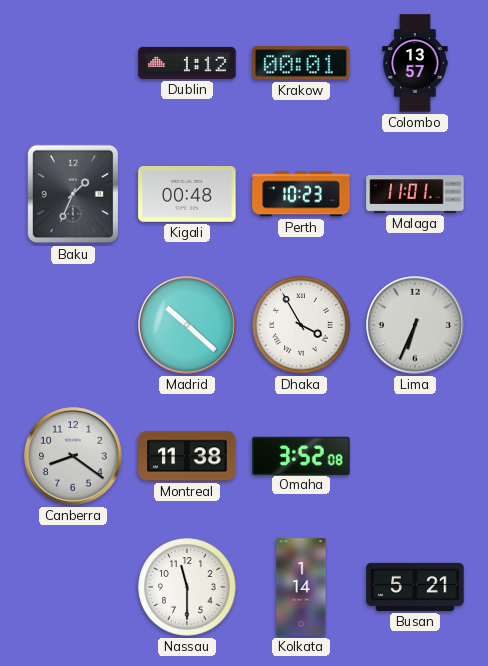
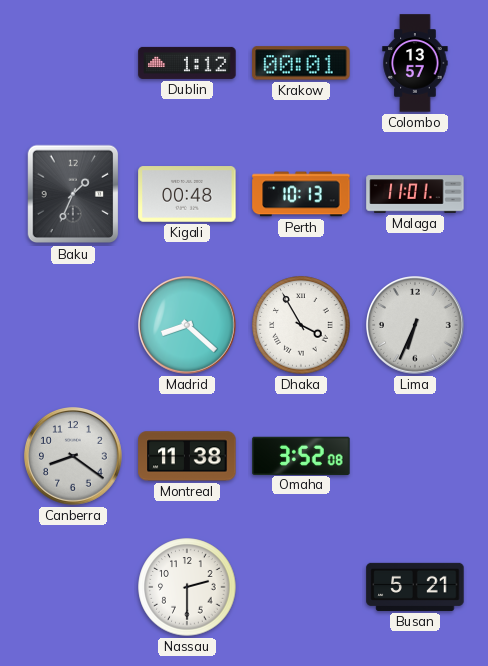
Perth: 10:23 -> 10:13 (301, 194)
Madrid: 10:22 -> 8:22 (188, 326)
Nassau: 11:30 -> 2:30 (187, 587)
Kolkata: 1:14 -> none (301, 587)
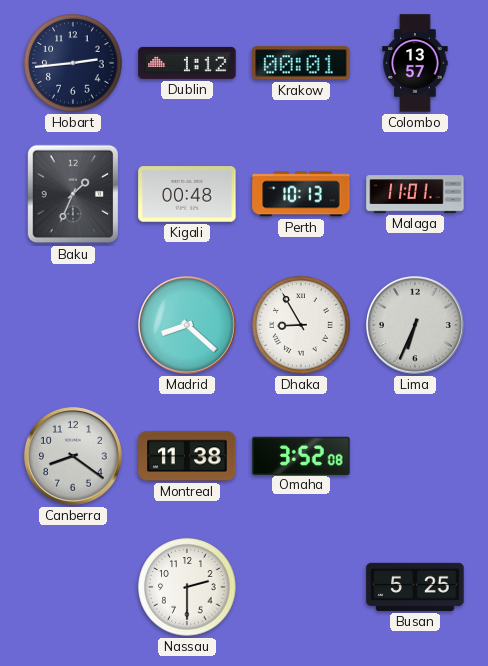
Hobart: none -> 2:44 (73, 63)
Dhaka: 3:55 -> 8:55 (301, 325)
Busan: 5:21 -> 5:25 (415, 587)
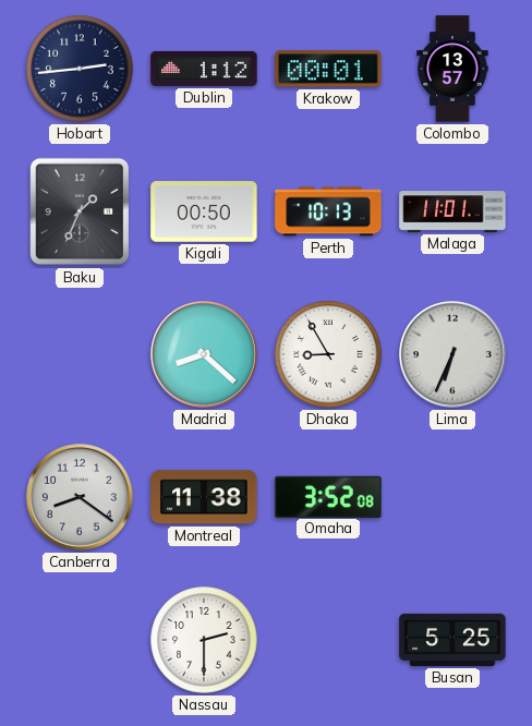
Kigali: 00:48 -> 00:50 (204, 211)
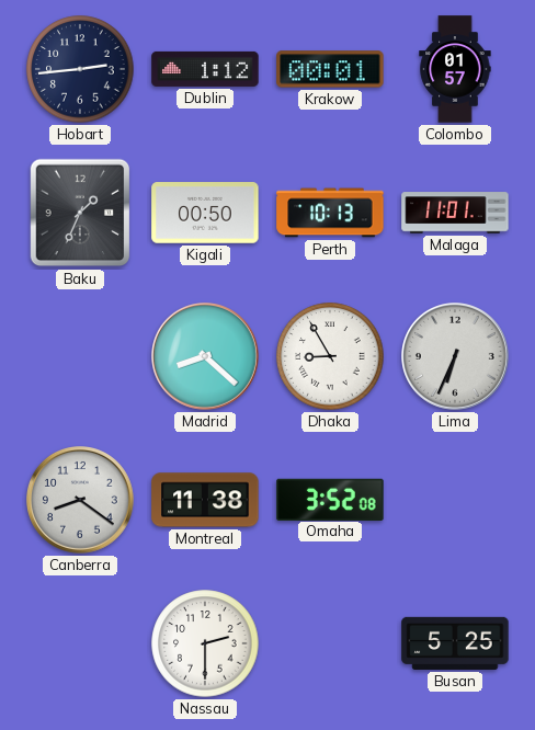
Colombo: 13:57 -> 01:57 (455, 69)
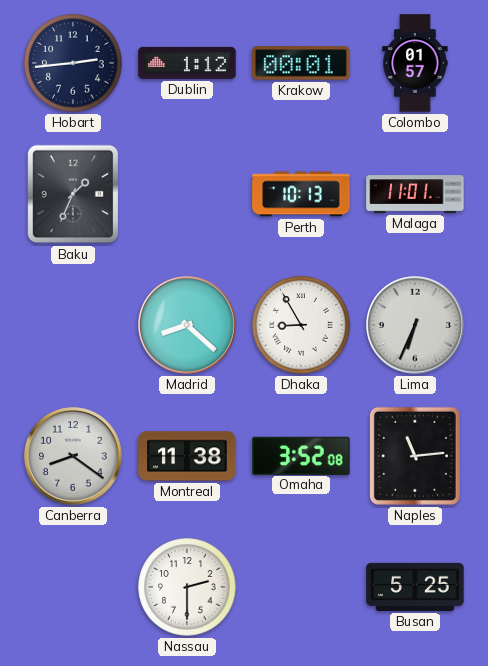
Kigali: 00:50 -> none (205, 213)
Naples: none -> 11:14 (415, 456)
